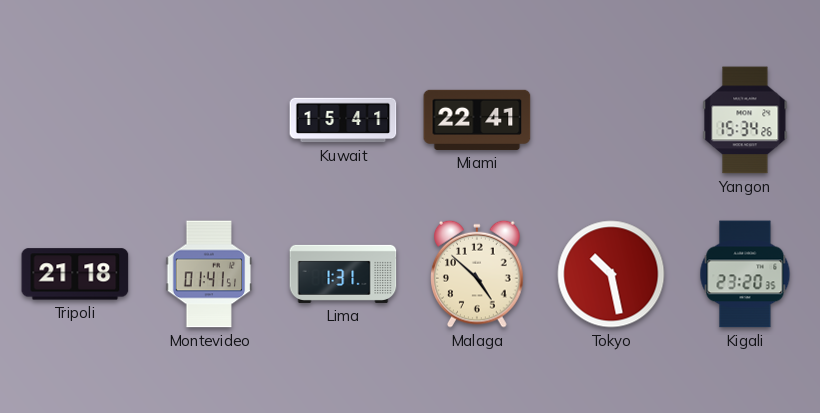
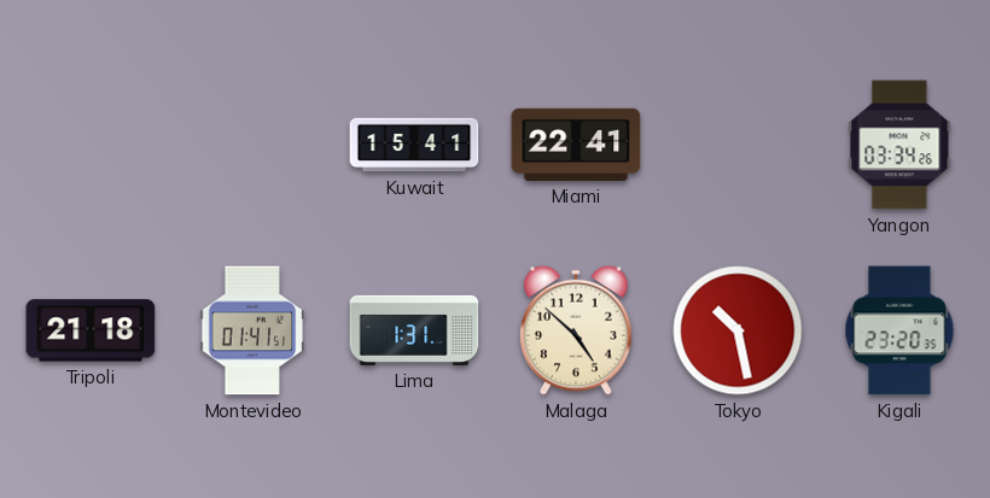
Yangon: 15:34 -> 03:34 (899, 145)
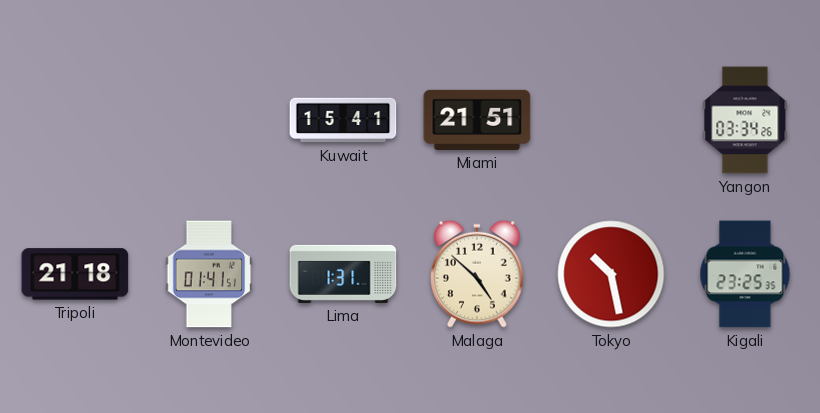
Miami: 22:41 -> 21:51 (477, 120)
Kigali: 23:20 -> 23:25 (745, 274)
